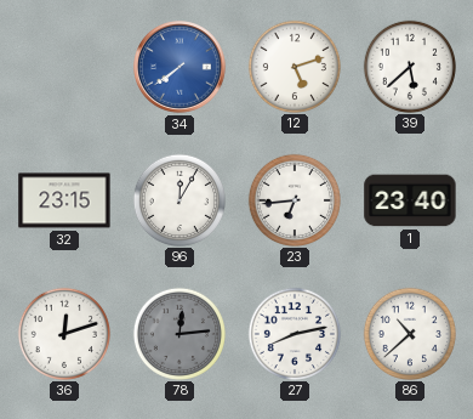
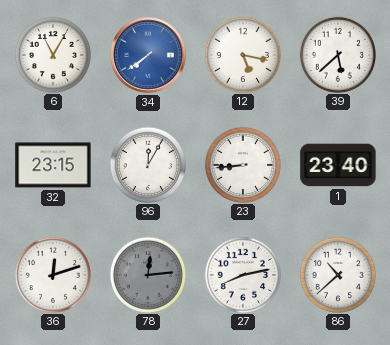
6: none -> 11:05 (52, 54)
12: 5:12 -> 5:17 (242, 54)
23: 6:44 -> 8:44 (242, 164)
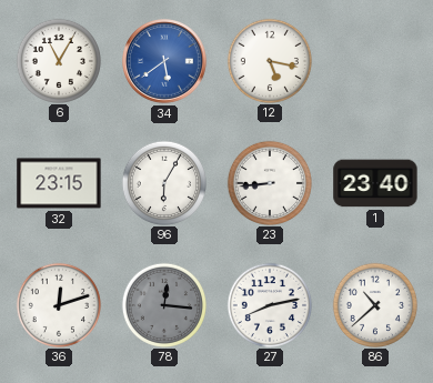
34: 7:39 -> 5:39 (165, 62)
39: 5:38 -> none (337, 54)
96: 12:05 -> 6:05 (163, 182)
78: 12:14 -> 12:16 (163, 304)
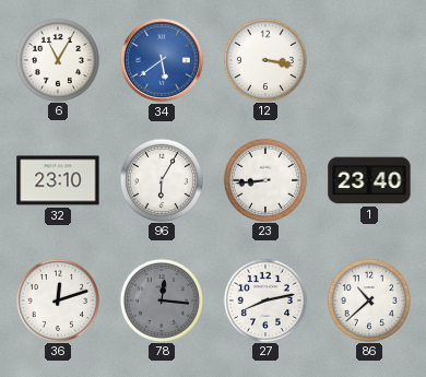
12: 5:17 -> 3:17 (264, 59)
32: 23:15 -> 23:10 (58, 180)
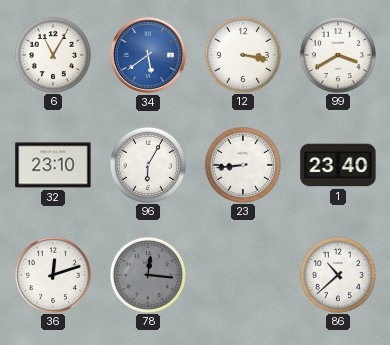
99: none -> 3:40 (337, 54)
27: 8:13 -> none (264, 299)
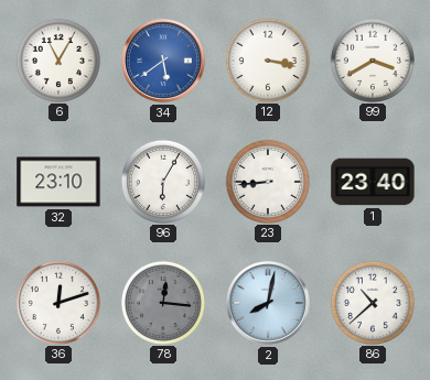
2: none -> 8:02 (269, 304)
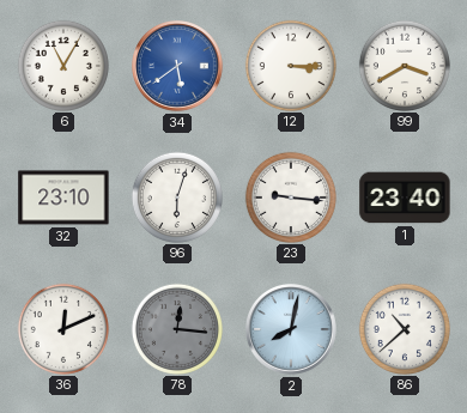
12: 3:17 -> 3:15 (290, 65)
96: 6:05 -> 6:03 (176, 196)
23: 8:44 -> 9:16 (290, 196)
36: 12:12 -> 12:11 (62, 328)
